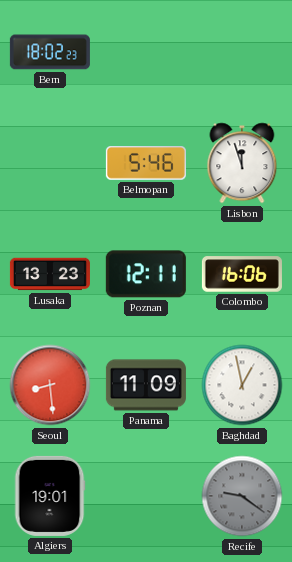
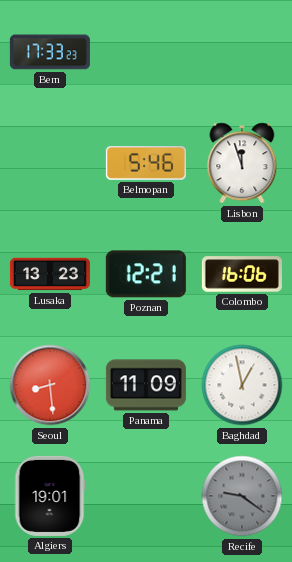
Bern: 18:02 -> 17:33 (50, 52)
Poznan: 12:11 -> 12:21 (146, 274)
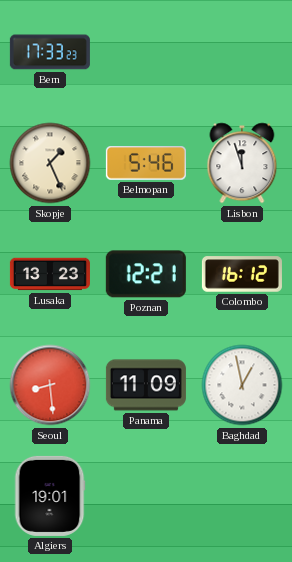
Skopje: none -> 1:26 (50, 163)
Colombo: 16:06 -> 16:12 (242, 274)
Recife: 9:21 -> none (242, 496)
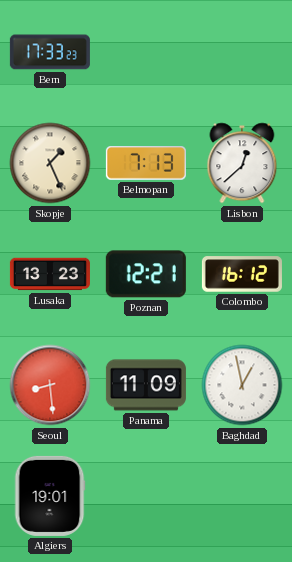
Belmopan: 5:46 -> 7:13 (146, 163)
Lisbon: 11:57 -> 12:38 (242, 163)
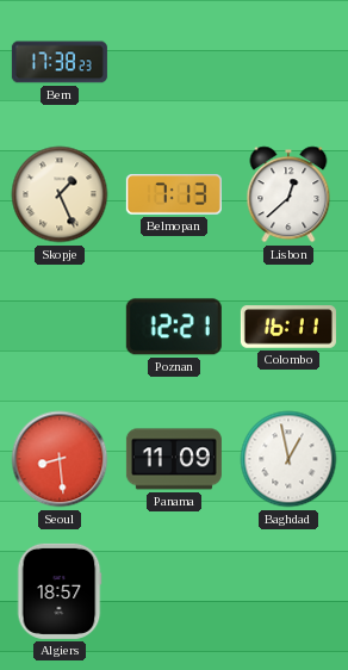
Bern: 17:33 -> 17:38 (60, 62)
Lusaka: 13:23 -> none (50, 274)
Colombo: 16:12 -> 16:11 (288, 327)
Algiers: 19:01 -> 18:57 (60, 591)
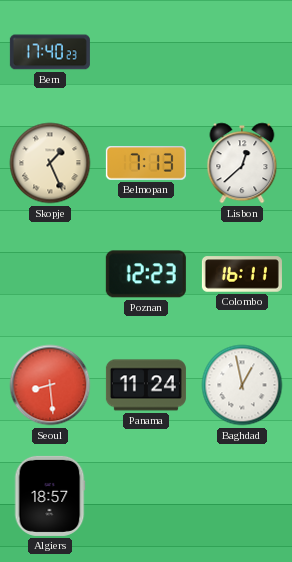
Bern: 17:38 -> 17:40 (50, 52)
Poznan: 12:21 -> 12:23 (146, 274)
Panama: 11:09 -> 11:24 (146, 385)
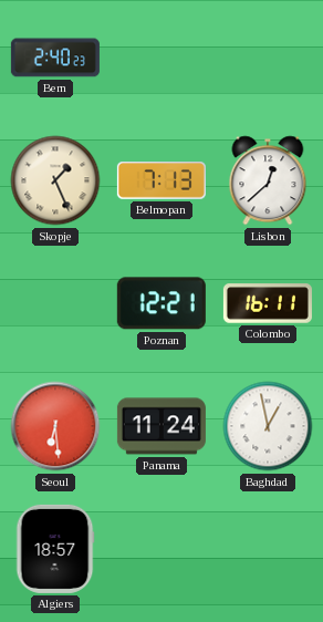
Bern: 17:40 -> 2:40 (55, 58)
Poznan: 12:23 -> 12:21 (161, 303)
Seoul: 8:29 -> 6:29 (55, 426)
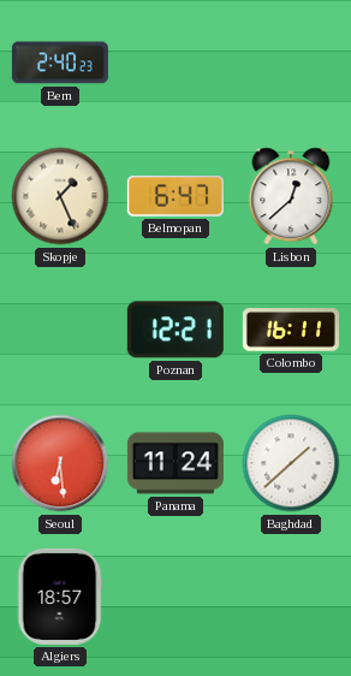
Belmopan: 7:13 -> 6:47 (175, 196)
Baghdad: 12:58 -> 1:38 (291, 463)
